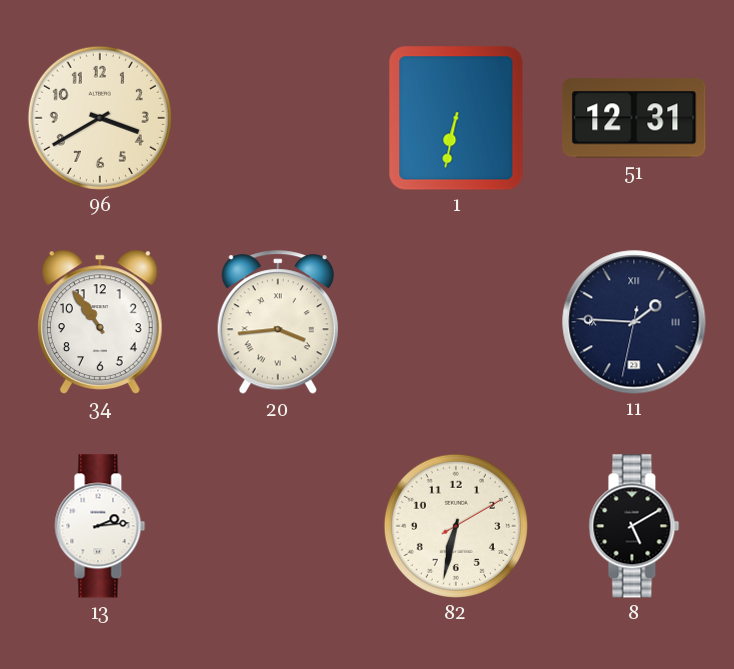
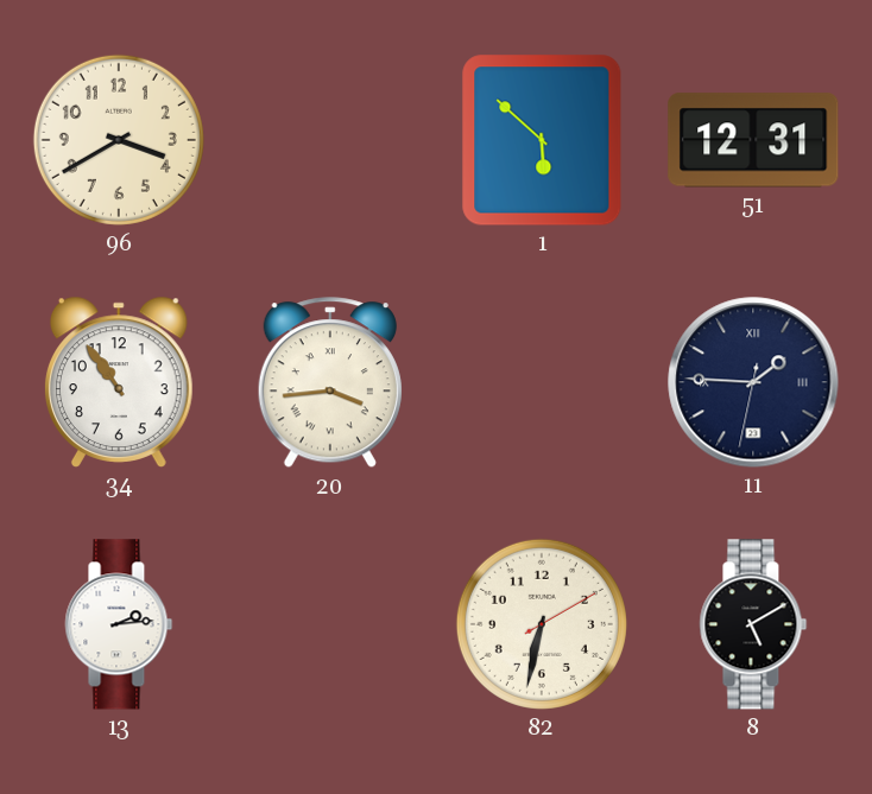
1: 6:32 -> 5:52 (542, 140)
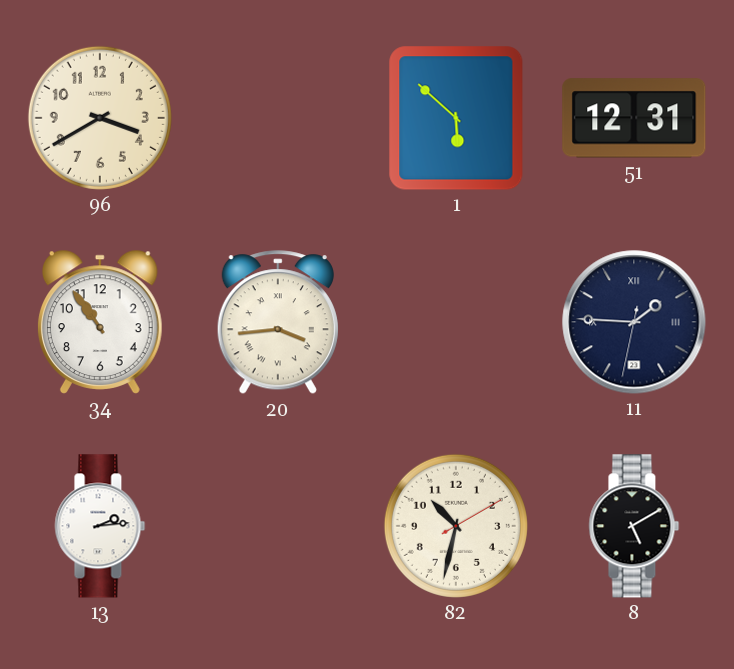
82: 6:32 -> 10:32 (456, 526)
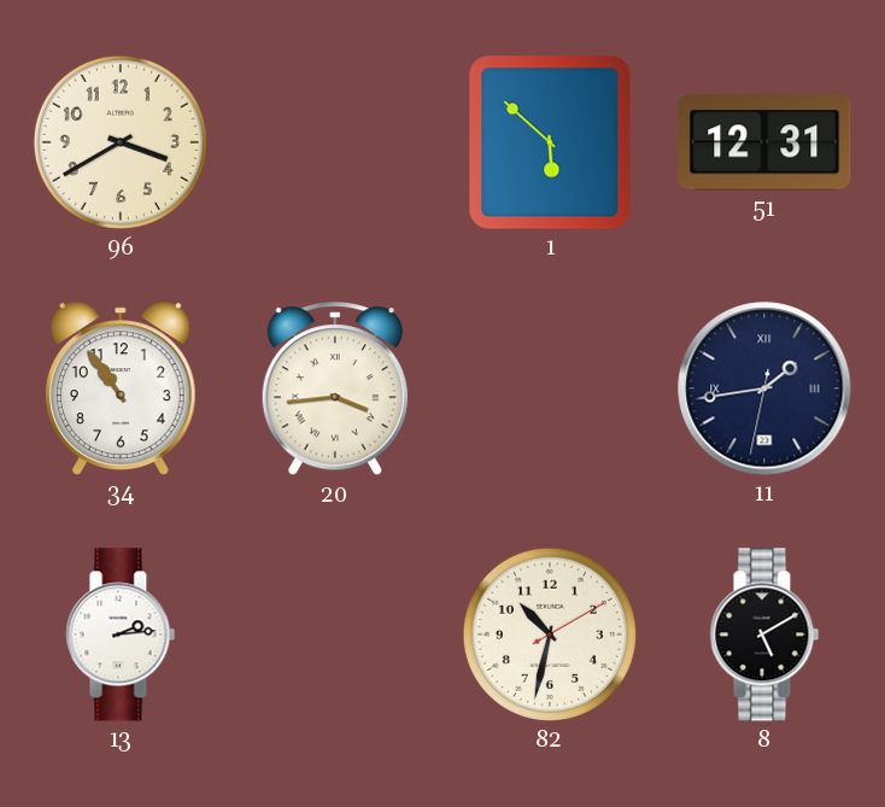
11: 1:45 -> 1:43 (764, 388)
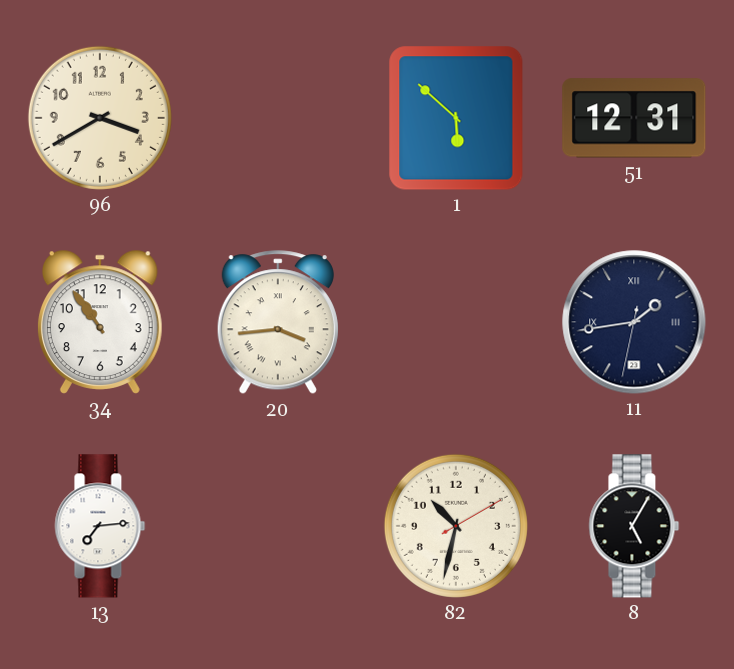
13: 2:14 -> 7:14 (100, 526)
8: 5:10 -> 5:05 (634, 526)
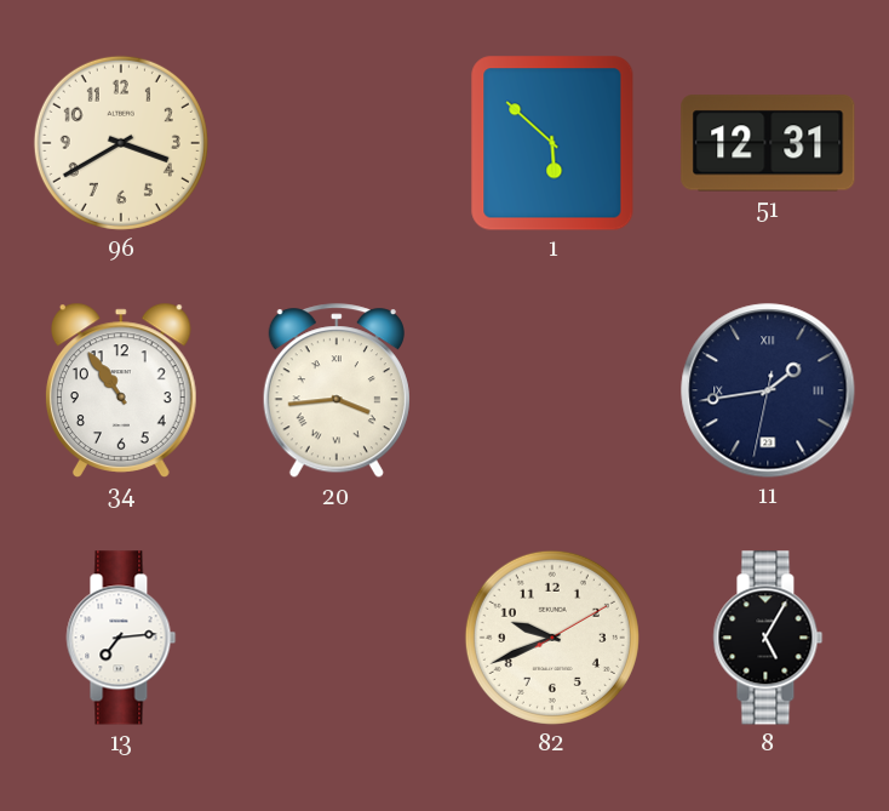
82: 10:32 -> 9:41 (552, 638)
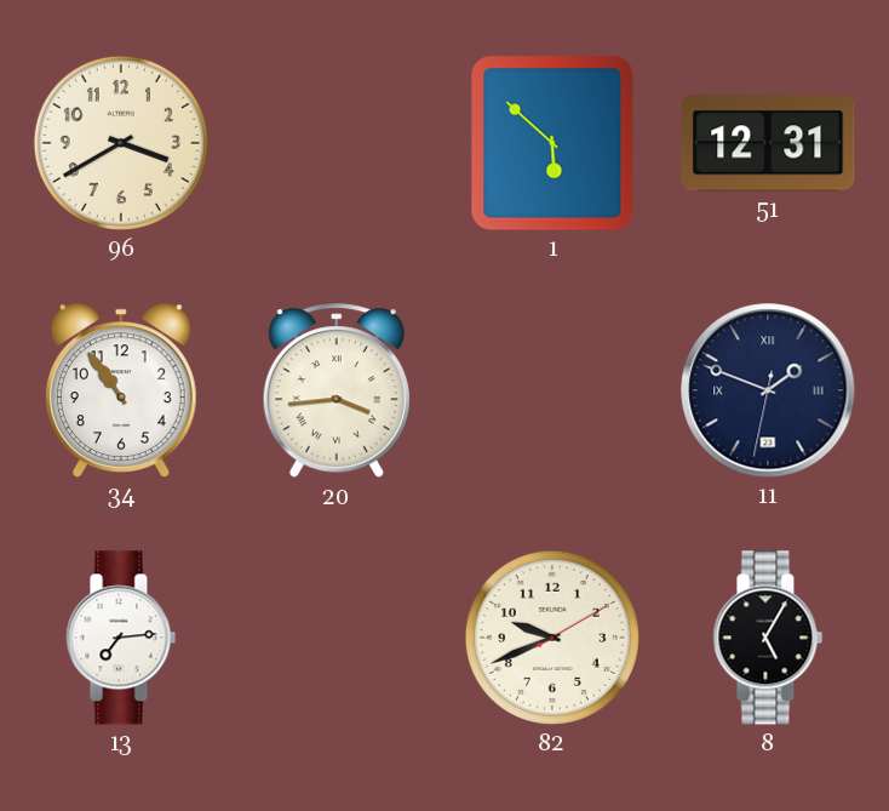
11: 1:43 -> 1:48 (768, 390)
